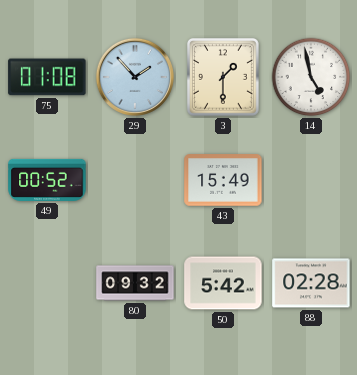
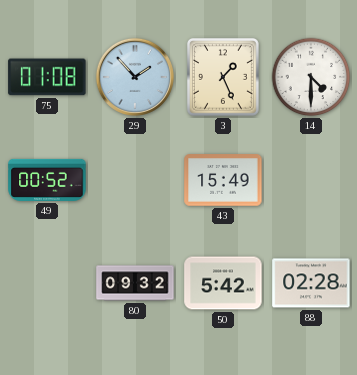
3: 1:30 -> 1:26 (223, 77)
14: 4:58 -> 4:30 (311, 77)
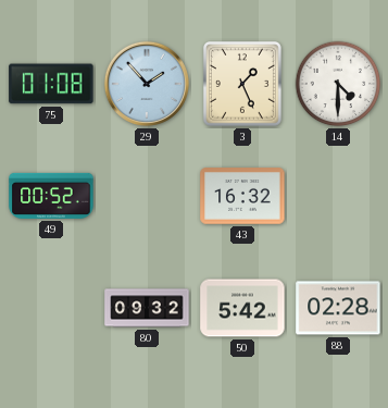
43: 15:49 -> 16:32 (242, 196)
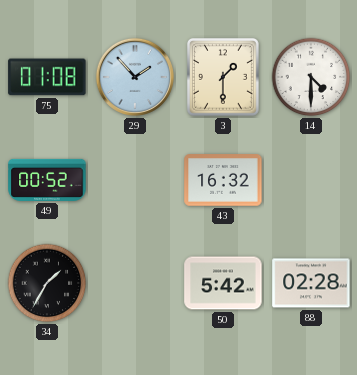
3: 1:26 -> 1:30 (223, 77)
34: none -> 1:35 (47, 283)
80: 09:32 -> none (147, 308)
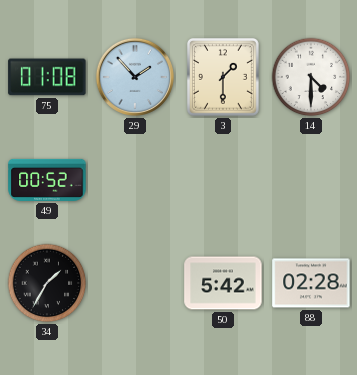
43: 16:32 -> none (223, 180)
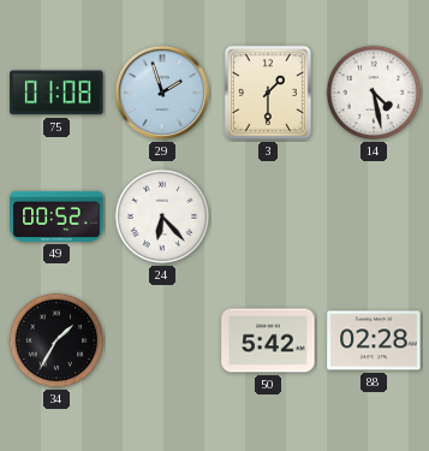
29: 1:53 -> 1:57 (162, 93)
14: 4:30 -> 4:28 (374, 93)
24: none -> 6:23 (162, 216)
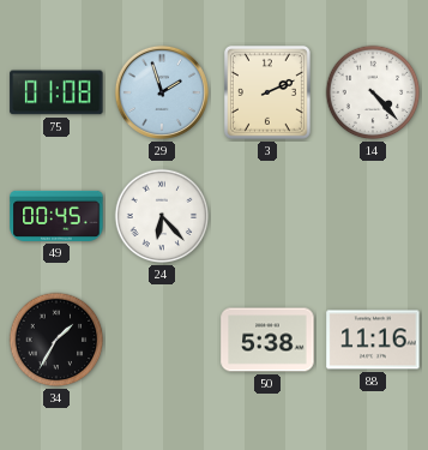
3: 1:30 -> 2:11 (267, 92)
14: 4:28 -> 4:23 (373, 92)
49: 00:52 -> 00:45 (56, 216)
50: 5:42 -> 5:38 (267, 340)
88: 02:28 -> 11:16 (373, 340)
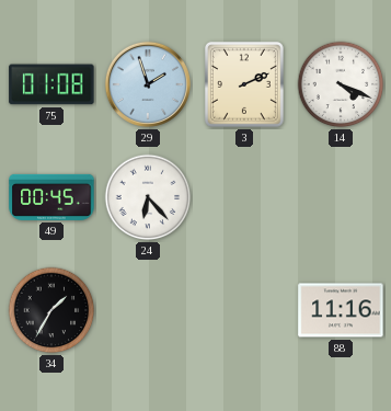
14: 4:23 -> 4:19 (341, 84)
50: 5:38 -> none (267, 340)
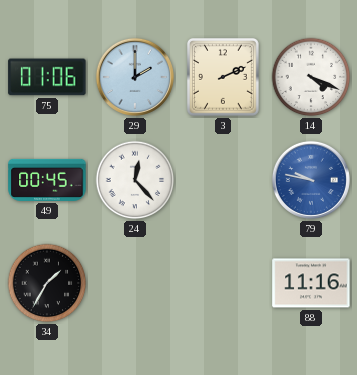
75: 01:08 -> 01:06 (47, 77)
29: 1:57 -> 2:00 (135, 77)
24: 6:23 -> 12:23 (135, 180)
79: none -> 9:47 (311, 180)
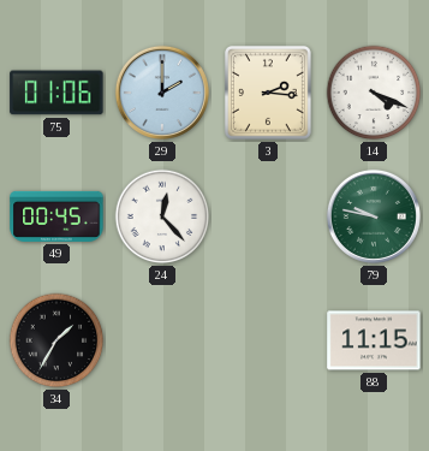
3: 2:11 -> 2:16 (268, 93)
79 dial: blue -> green (374, 216)
88: 11:16 -> 11:15 (374, 340)
